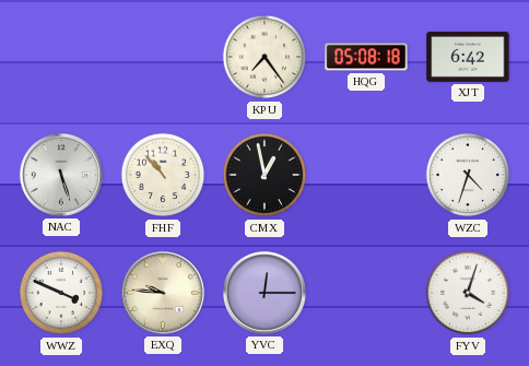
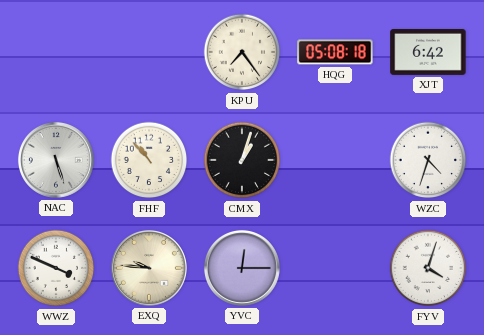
CMX: 12:58 -> 1:03 (242, 160)
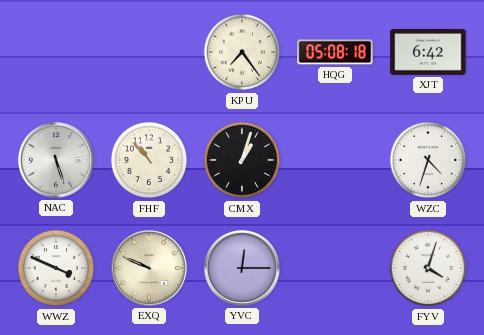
EXQ: 9:46 -> 9:49 (149, 268)
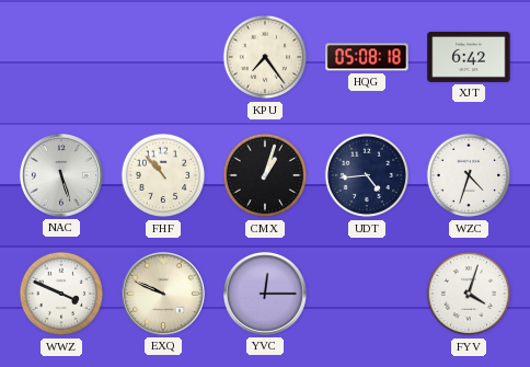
UDT: none -> 4:44 (367, 175)
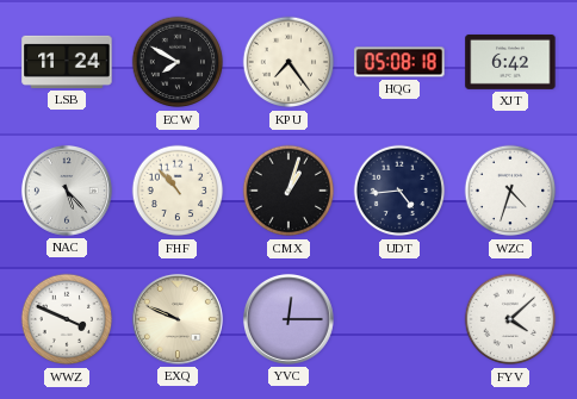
LSB: none -> 11:24 (67, 62)
ECW: none -> 7:50 (178, 62)
NAC: 5:27 -> 5:23 (67, 191)
FYV: 4:03 -> 4:08 (510, 319)
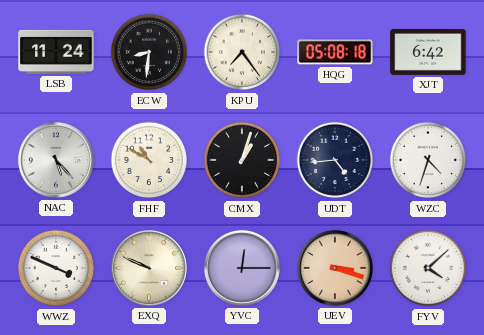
ECW: 7:50 -> 8:31 (149, 52)
FHF: 10:53 -> 10:50 (149, 160)
UEV: none -> 3:18 (335, 268)
